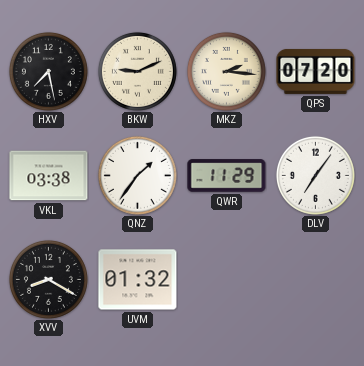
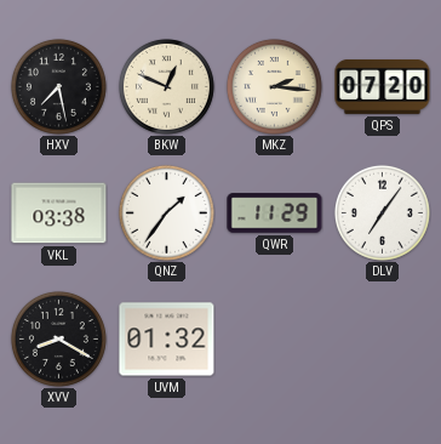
BKW: 9:11 -> 12:49 (166, 86)
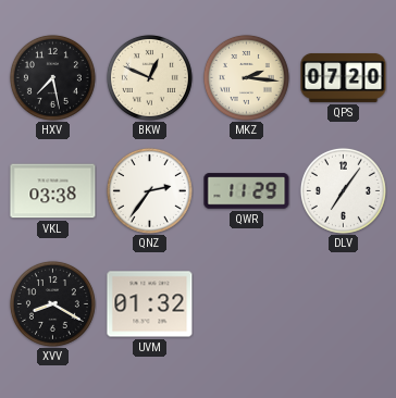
QNZ: 1:36 -> 2:36 (149, 190)
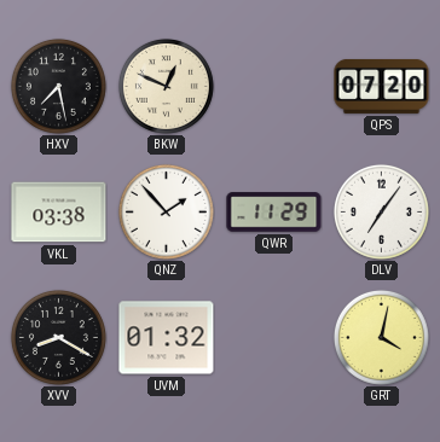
MKZ: 2:16 -> none (246, 77)
QNZ: 2:36 -> 1:53 (166, 211)
GRT: none -> 4:02 (381, 337)
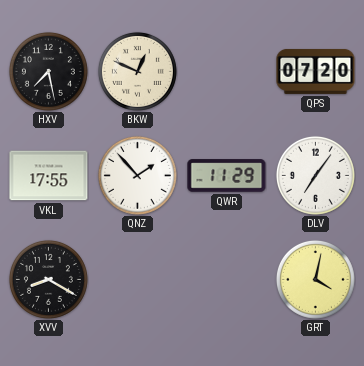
VKL: 03:38 -> 17:55 (49, 176)
UVM: 01:32 -> none (167, 338)
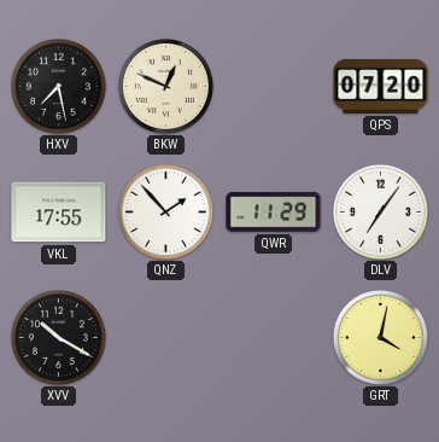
XVV: 8:20 -> 10:20 (58, 337)
